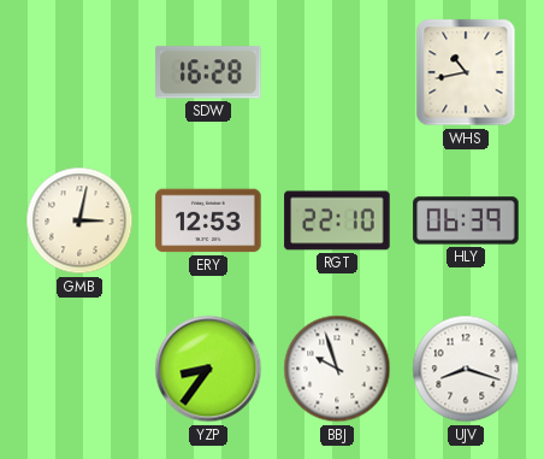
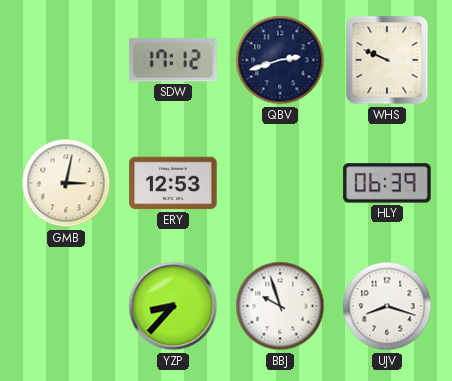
SDW: 16:28 -> 17:12 (173, 60)
QBV: none -> 2:42 (280, 60)
WHS: 10:43 -> 9:49 (387, 60)
RGT: 22:10 -> none (337, 220)
YZP: 8:36 -> 8:37 (173, 306)
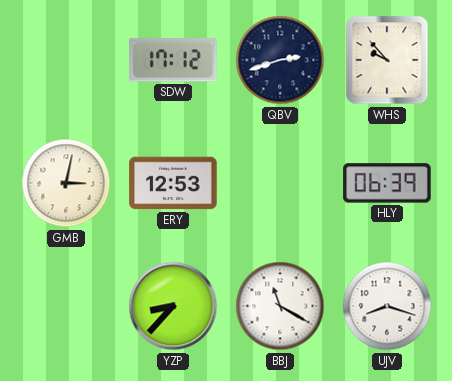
WHS: 9:49 -> 9:53 (387, 60)
BBJ: 9:57 -> 11:20 (280, 306)
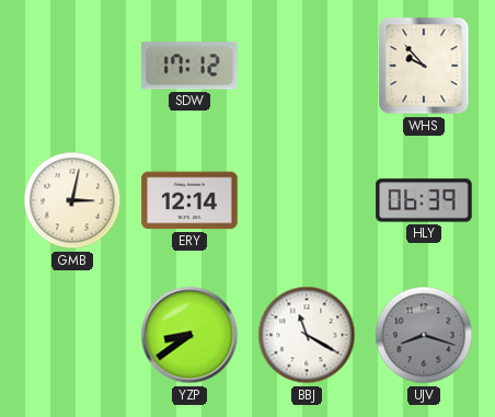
QBV: 2:42 -> none (280, 60)
ERY: 12:53 -> 12:14 (189, 200)
YZP: 8:37 -> 8:39 (189, 335)
UJV dial: white -> grey (424, 335)
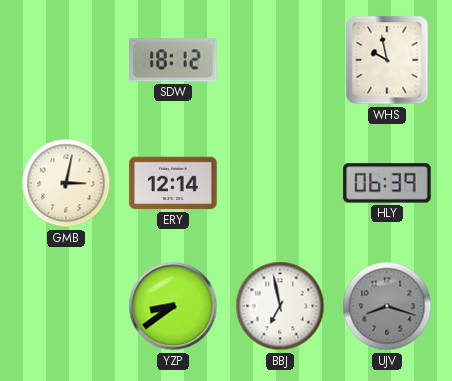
SDW: 17:12 -> 18:12 (173, 60)
WHS: 9:53 -> 9:58 (387, 60)
BBJ: 11:20 -> 6:58 (280, 306)
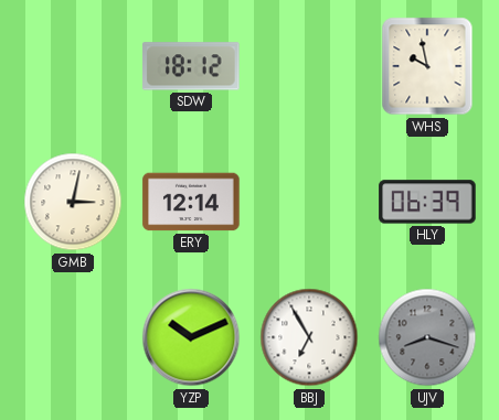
YZP: 8:39 -> 10:11 (191, 337)
BBJ: 6:58 -> 6:55 (309, 337)
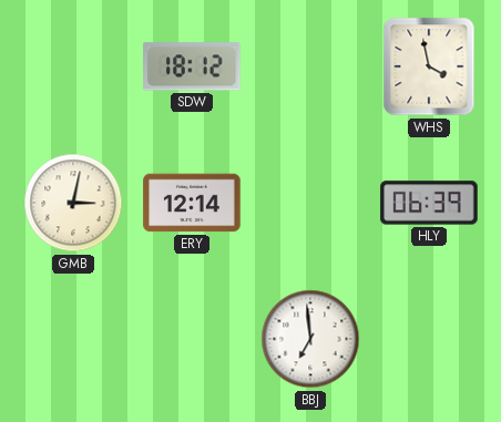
WHS: 9:58 -> 3:58 (429, 66)
YZP: 10:11 -> none (191, 337)
BBJ: 6:55 -> 6:59 (310, 339)
UJV: 8:18 -> none (427, 337)
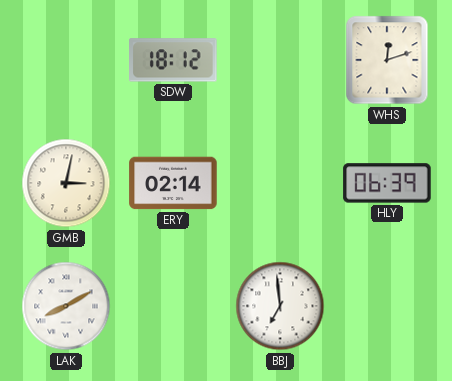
WHS: 3:58 -> 12:12 (387, 60)
ERY: 12:14 -> 02:14 (173, 183)
LAK: none -> 8:10 (66, 306)
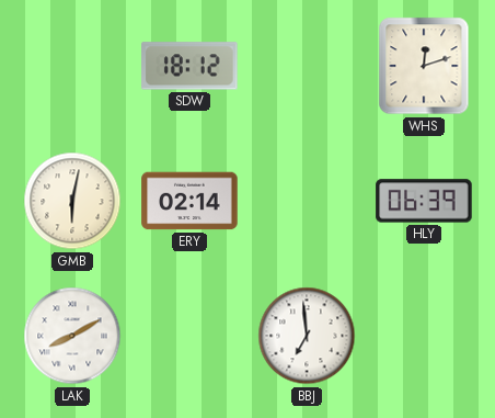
GMB: 3:02 -> 6:02 (72, 201)
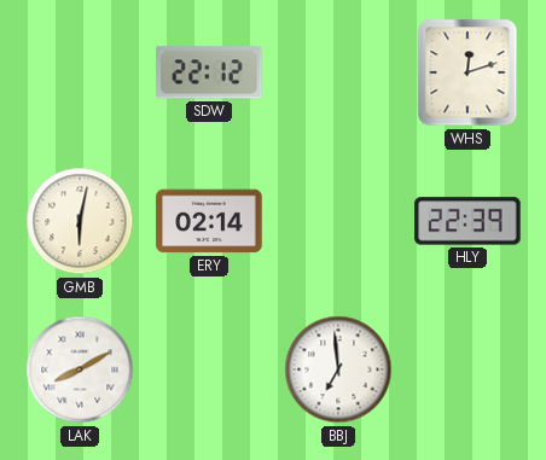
SDW: 18:12 -> 22:12 (209, 72)
HLY: 06:39 -> 22:39 (467, 221)
